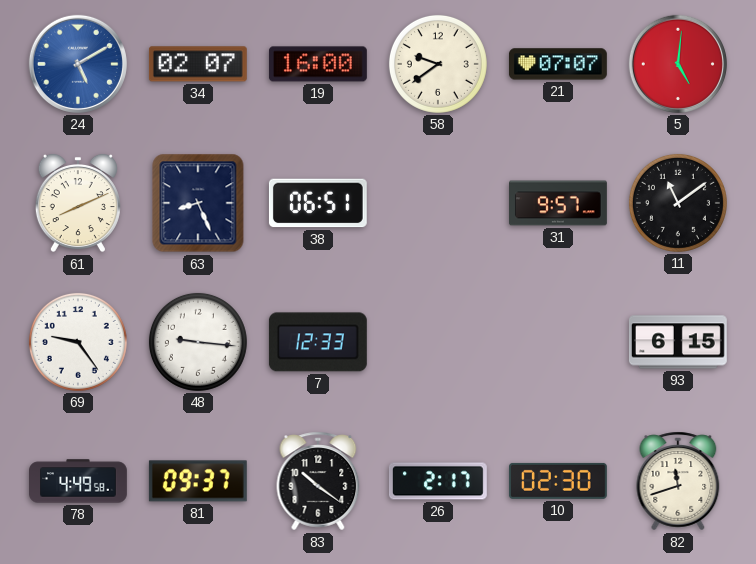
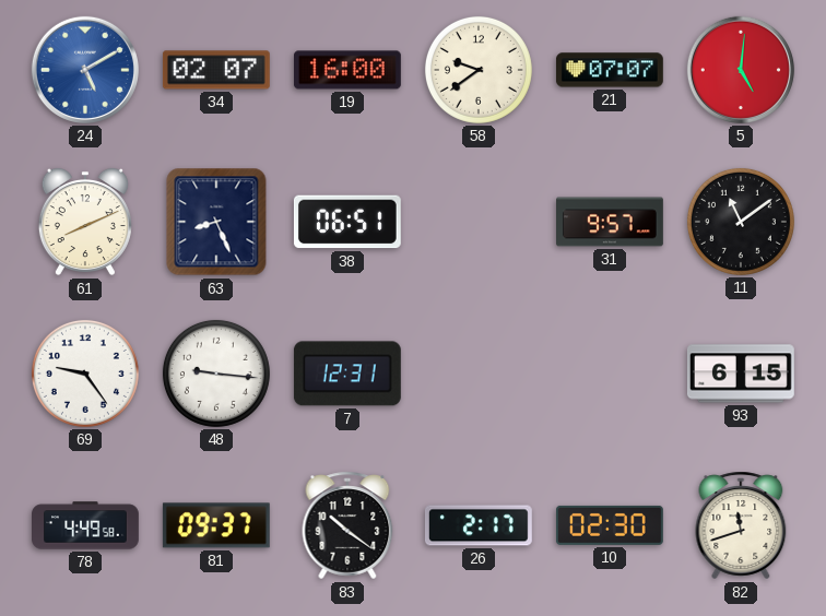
7: 12:33 -> 12:31 (347, 374)
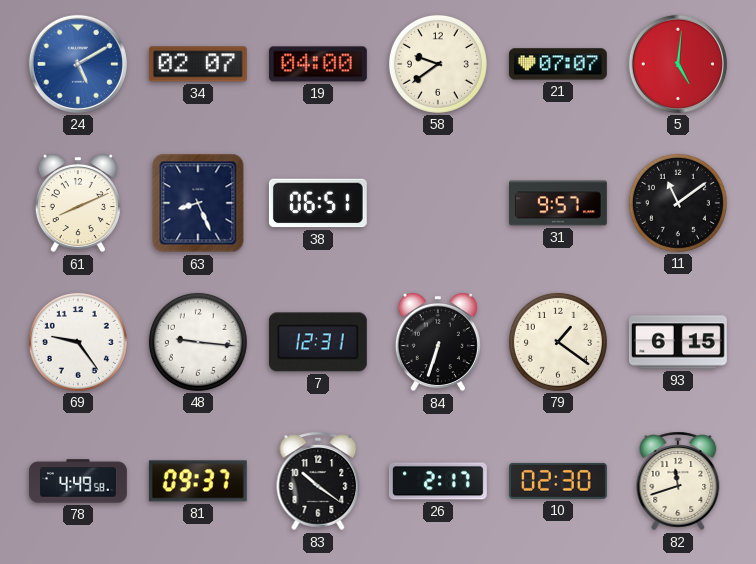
19: 16:00 -> 04:00 (318, 64)
84: none -> 6:33 (438, 342)
79: none -> 1:21 (558, 342)
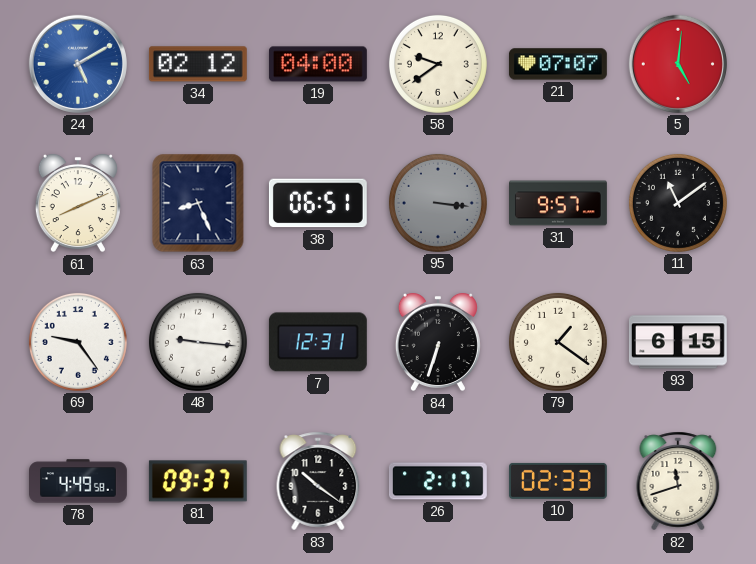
34: 02:07 -> 02:12 (198, 64)
95: none -> 3:16 (438, 203)
10: 02:30 -> 02:33 (558, 481)
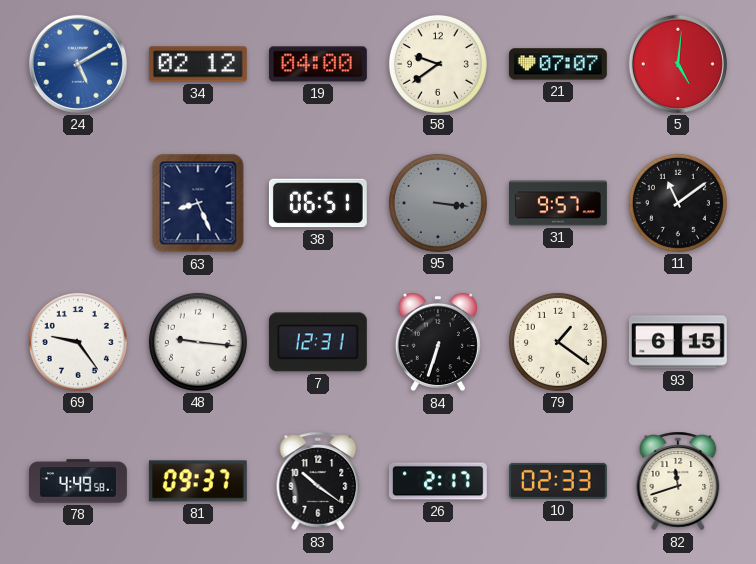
61: 8:11 -> none (78, 203)
